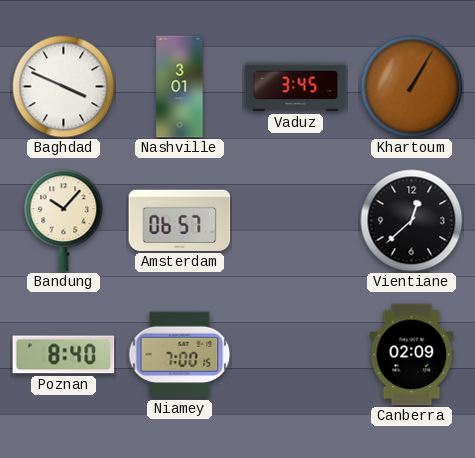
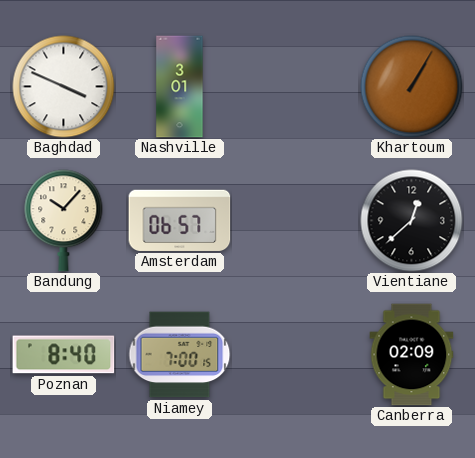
Vaduz: 3:45 -> none (296, 87)
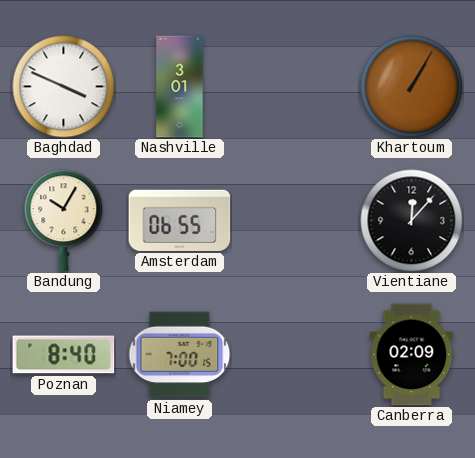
Bandung: 10:07 -> 10:05 (64, 221)
Amsterdam: 06:57 -> 06:55 (180, 220)
Vientiane: 12:38 -> 12:07 (412, 221)
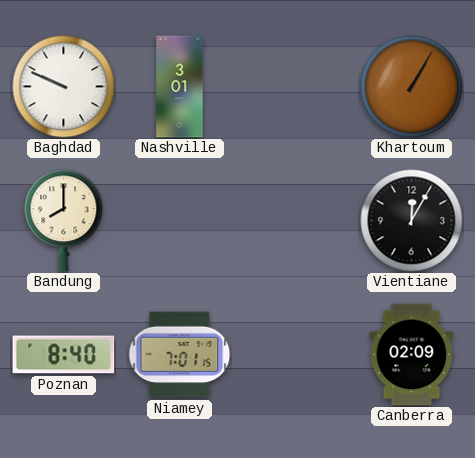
Baghdad: 3:49 -> 9:49 (64, 87)
Bandung: 10:05 -> 8:00 (64, 221)
Amsterdam: 06:55 -> none (180, 220)
Vientiane: 12:07 -> 12:05 (412, 221)
Niamey: 7:00 -> 7:01 (180, 355)
